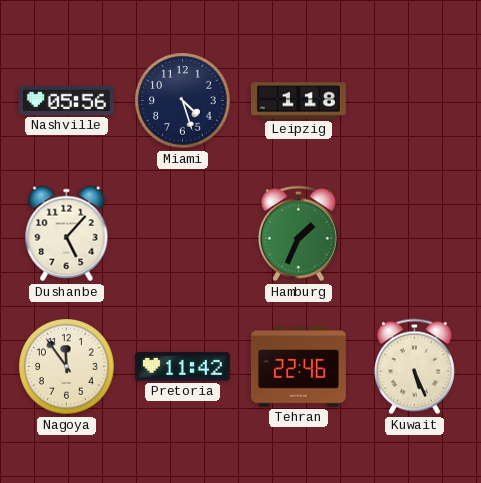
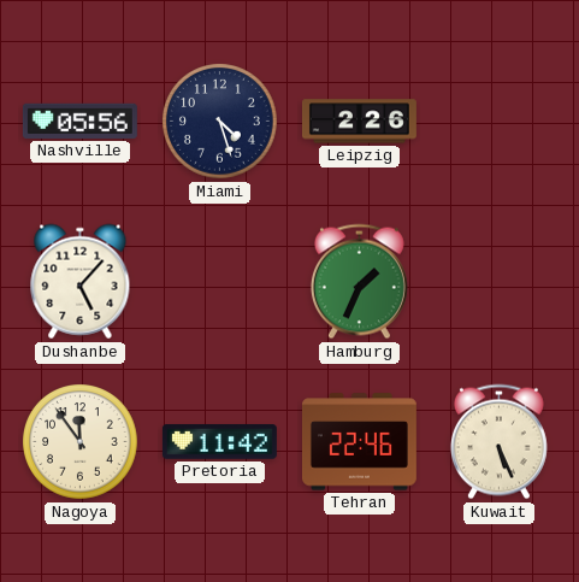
Leipzig: 1:18 -> 2:26 (360, 122)
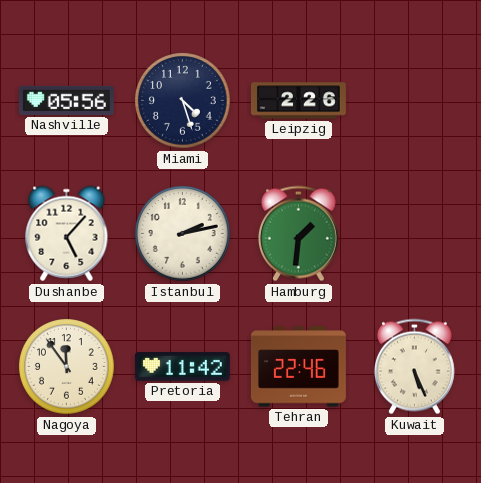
Istanbul: none -> 2:13 (183, 234)
Hamburg: 1:34 -> 1:31 (298, 234)
